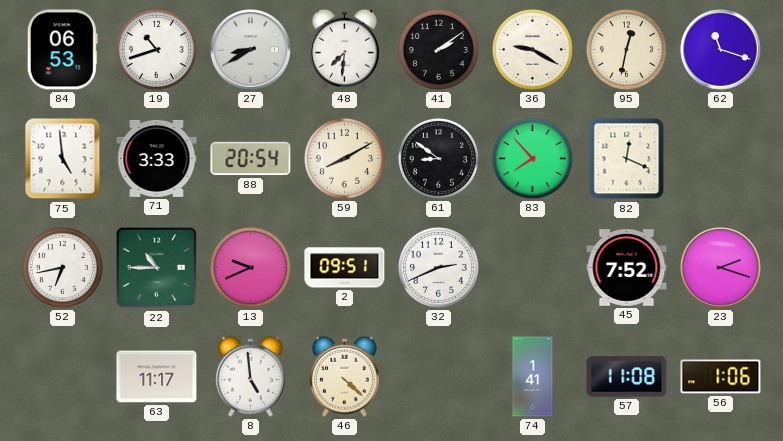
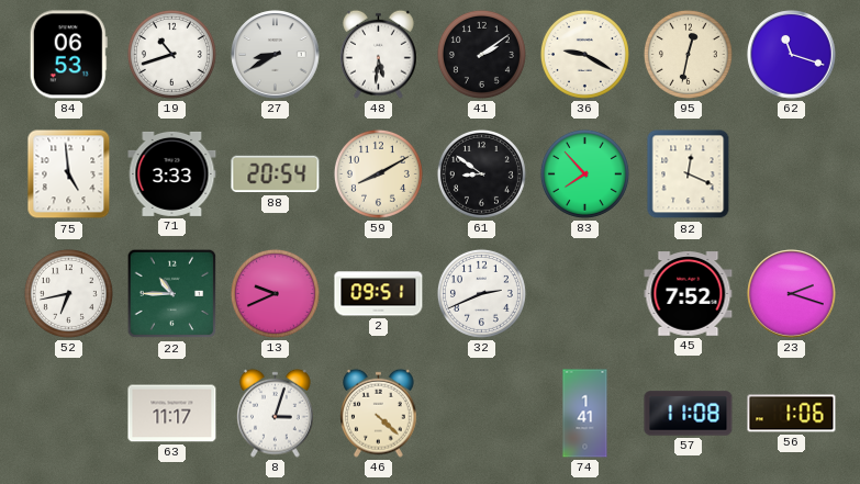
48: 7:31 -> 5:31 (379, 54)
8: 4:59 -> 3:03 (276, 413)
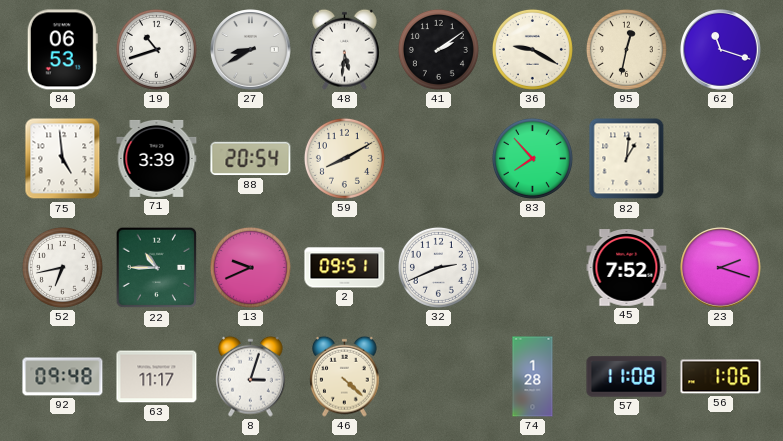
71: 3:33 -> 3:39 (157, 158)
61: 8:51 -> none (481, 173)
82: 12:19 -> 1:01 (627, 159)
92: none -> 09:48 (63, 377)
74: 1:41 -> 1:28 (533, 377)
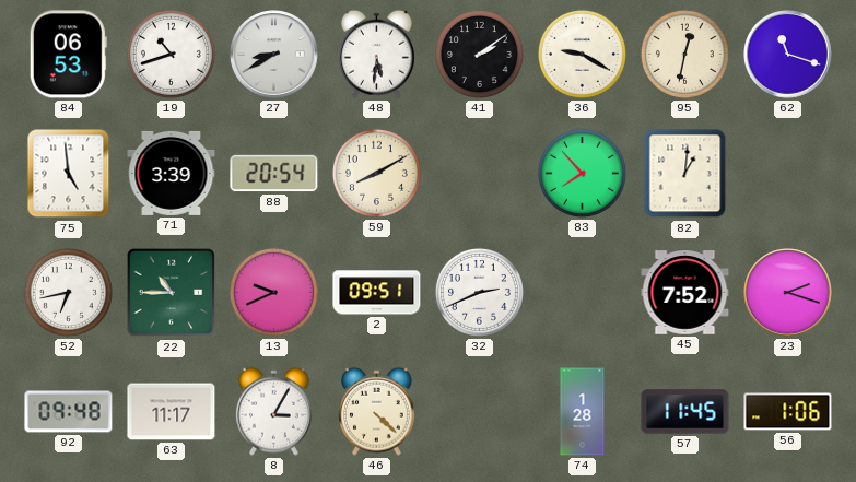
8: 3:03 -> 3:05 (274, 411)
57: 11:08 -> 11:45 (685, 412)
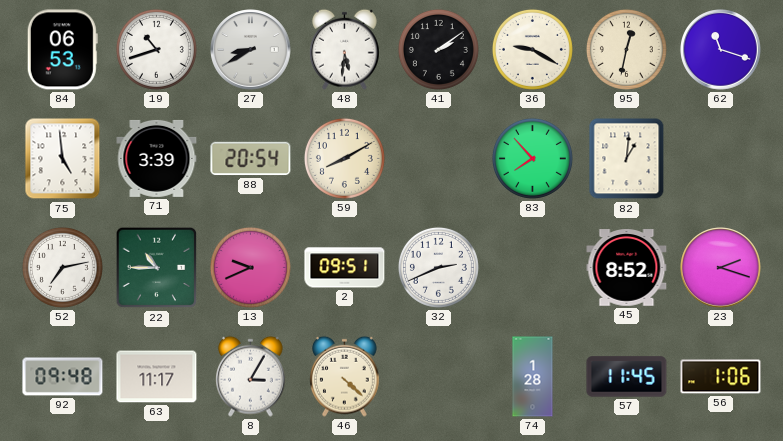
52: 6:43 -> 7:13 (62, 267)
45: 7:52 -> 8:52 (627, 268)
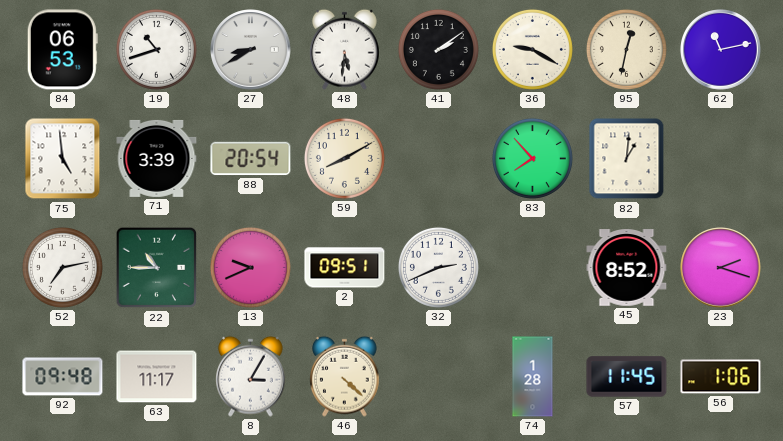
62: 11:18 -> 11:13 (721, 50)
